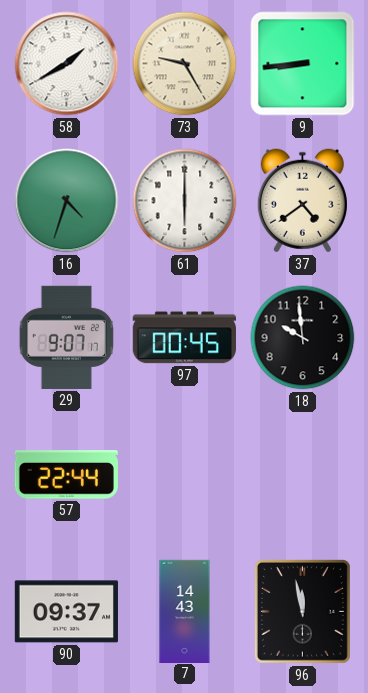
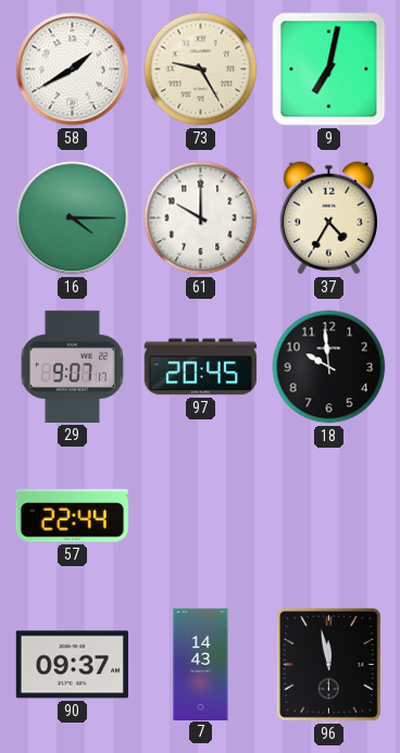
9: 8:44 -> 7:02 (329, 70)
16: 4:33 -> 4:15 (73, 218)
61: 6:00 -> 10:00 (201, 218)
37: 4:39 -> 4:35 (328, 218)
97: 00:45 -> 20:45 (200, 367)
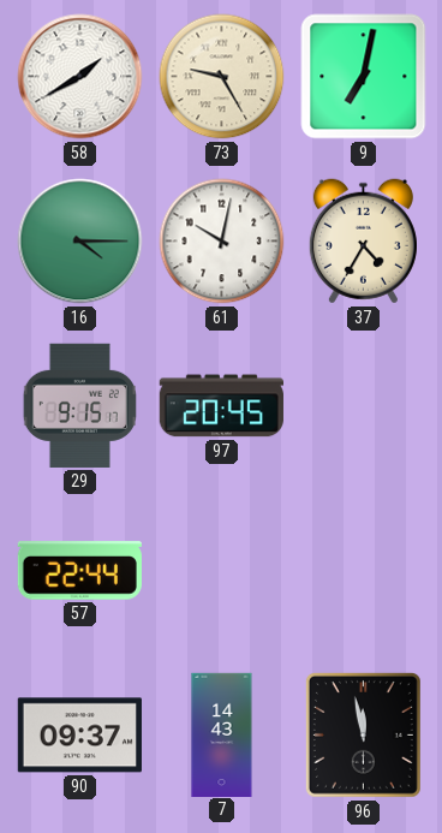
61: 10:00 -> 10:02 (222, 242)
29: 9:07 -> 9:15 (79, 405)
18: 9:59 -> none (329, 367)
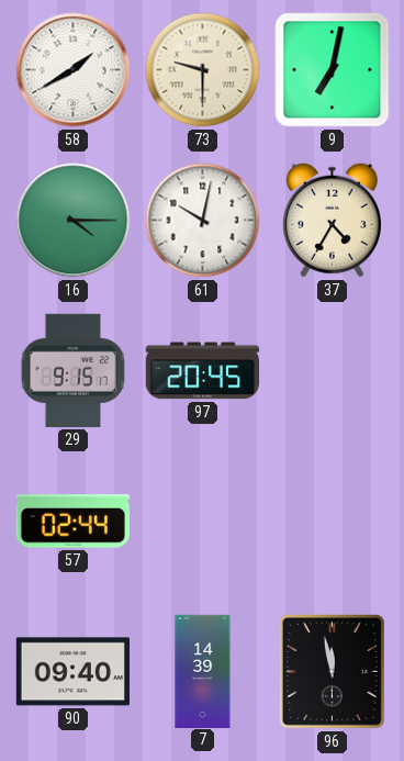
73: 9:25 -> 9:30 (203, 70)
57: 22:44 -> 02:44 (72, 522)
90: 09:37 -> 09:40 (72, 672)
7: 14:43 -> 14:39 (203, 671)
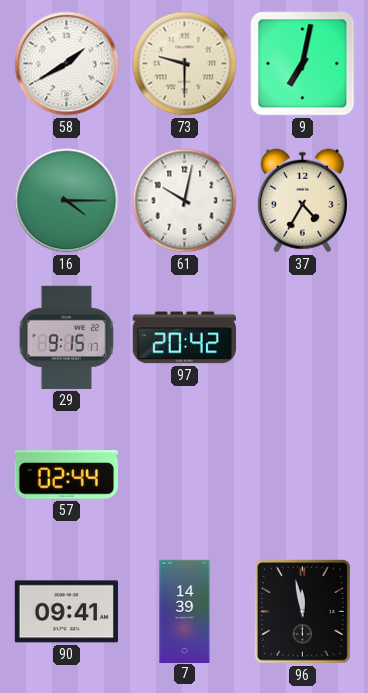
97: 20:45 -> 20:42 (184, 338)
90: 09:40 -> 09:41 (66, 612)
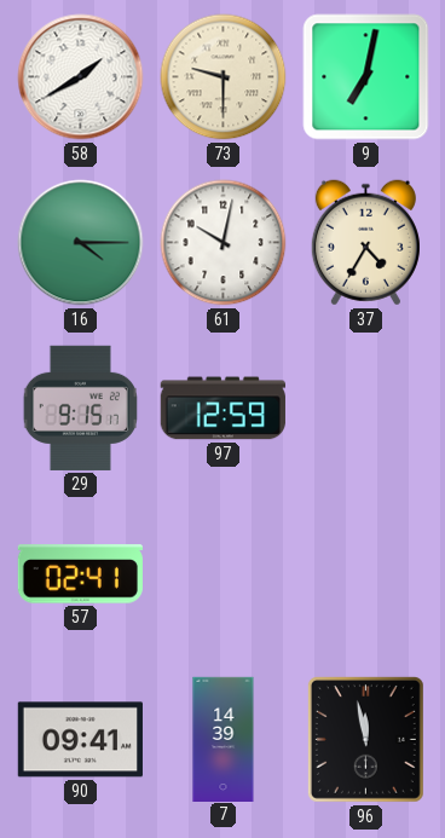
97: 20:42 -> 12:59 (223, 409)
57: 02:44 -> 02:41 (80, 574)
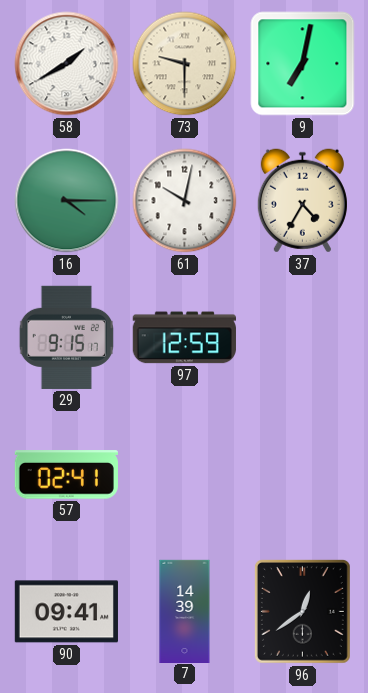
96: 11:58 -> 12:39 (302, 611)
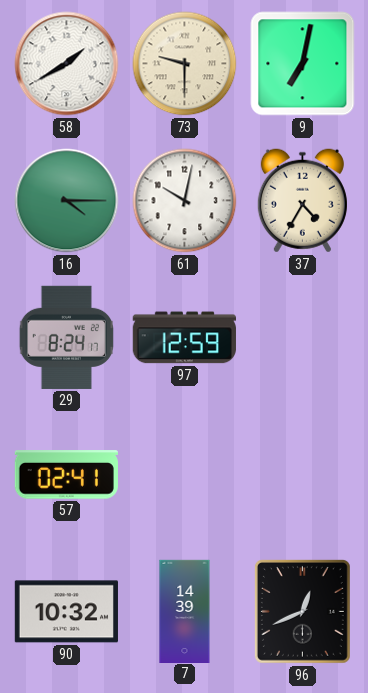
29: 9:15 -> 8:24 (66, 337)
90: 09:41 -> 10:32 (66, 612)
96: 12:39 -> 12:41 (302, 611)
